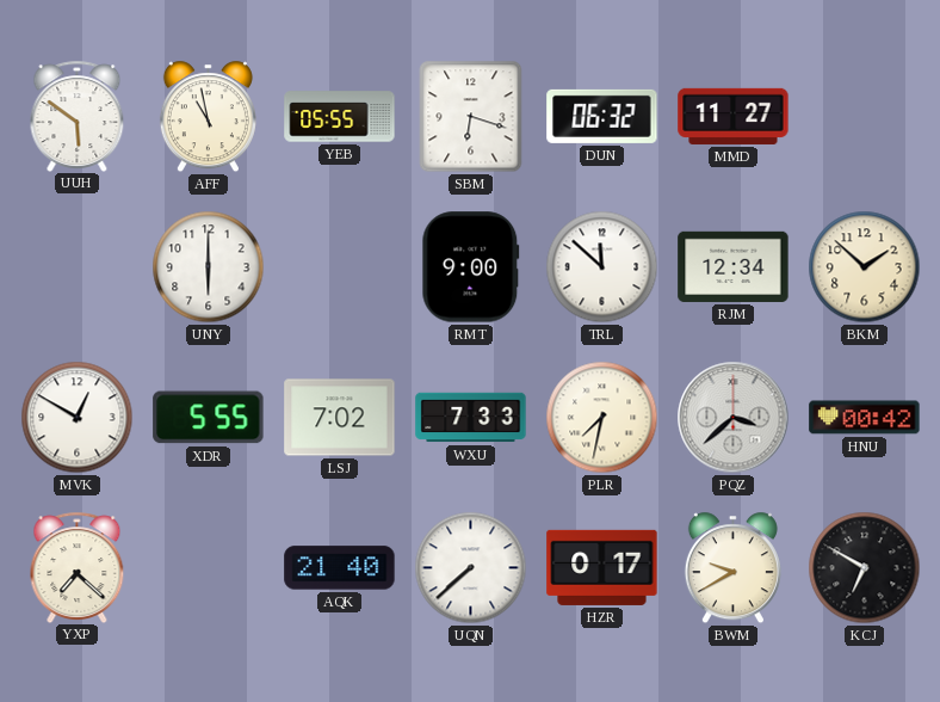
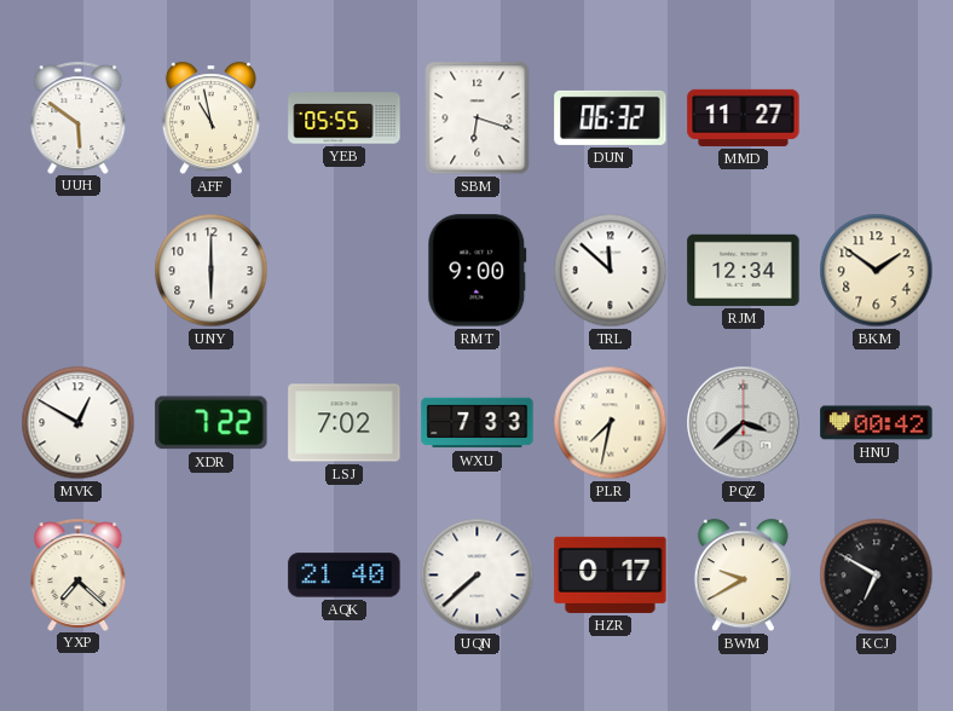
BKM: 1:52 -> 1:51 (877, 271)
XDR: 5:55 -> 7:22 (212, 423)
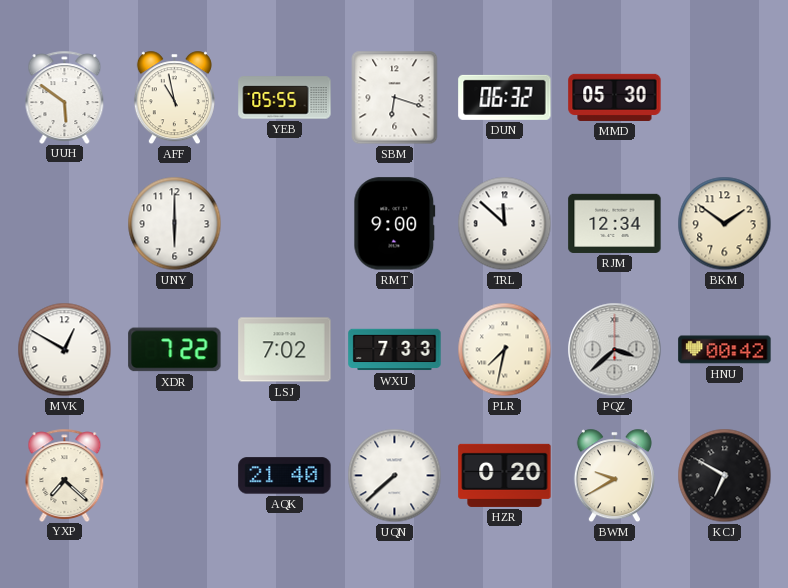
MMD: 11:27 -> 05:30 (615, 97)
HZR: 0:17 -> 0:20 (505, 475)
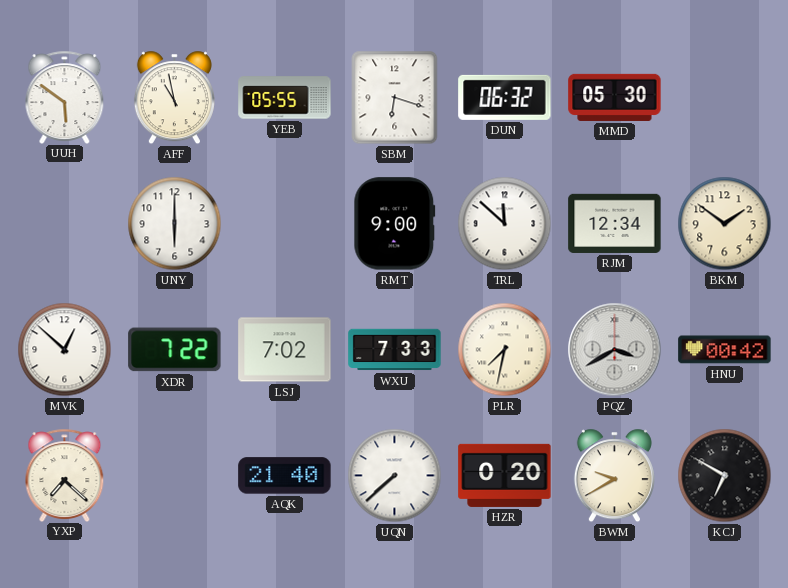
MVK: 12:50 -> 12:52 (65, 350)
PQZ: 3:38 -> 3:40 (615, 350)
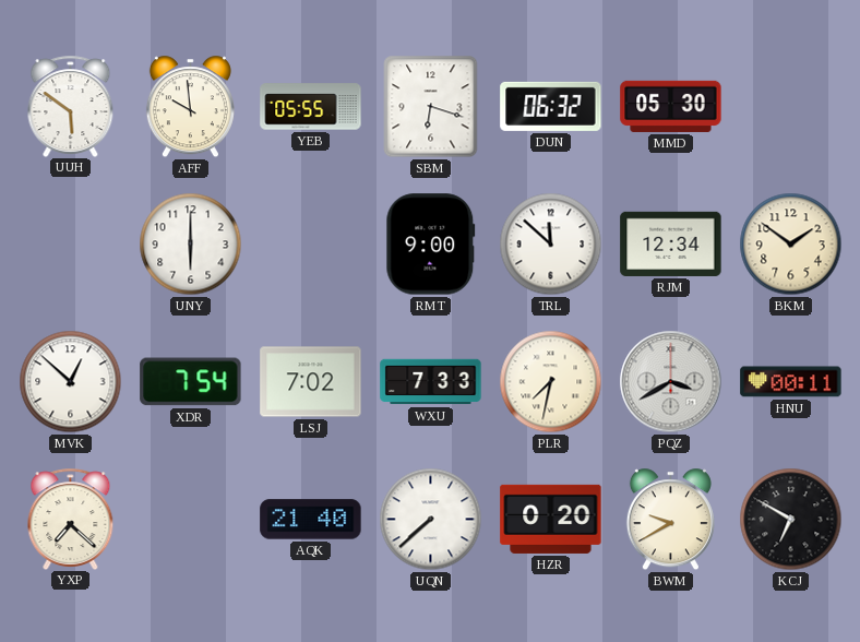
AFF: 10:58 -> 9:59 (190, 107)
XDR: 7:22 -> 7:54 (191, 382)
HNU: 00:42 -> 00:11 (791, 382)
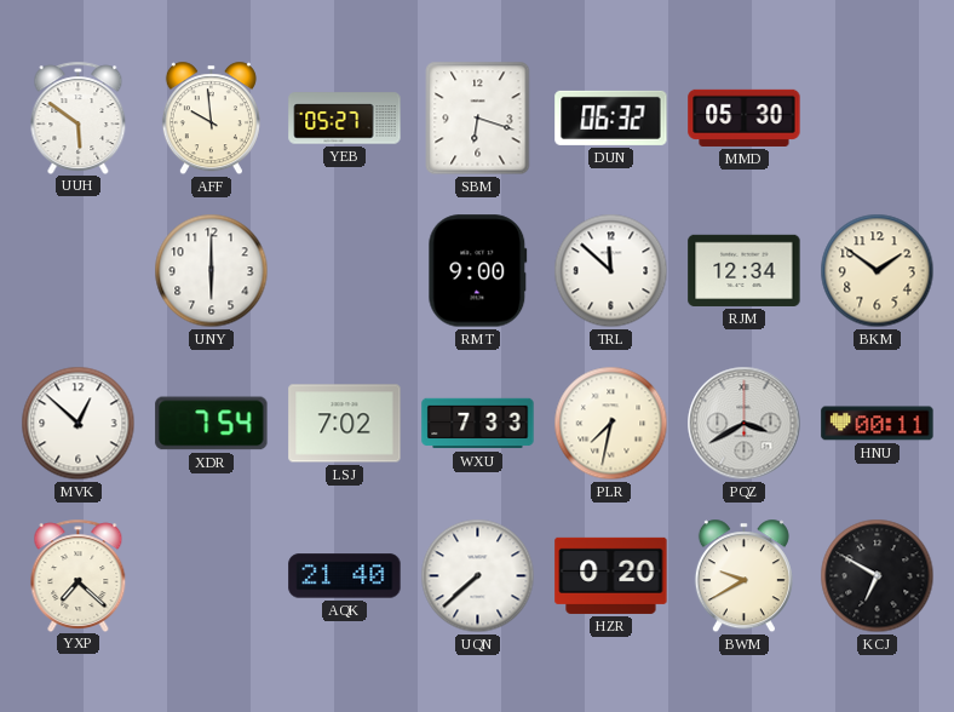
YEB: 05:55 -> 05:27 (345, 119)
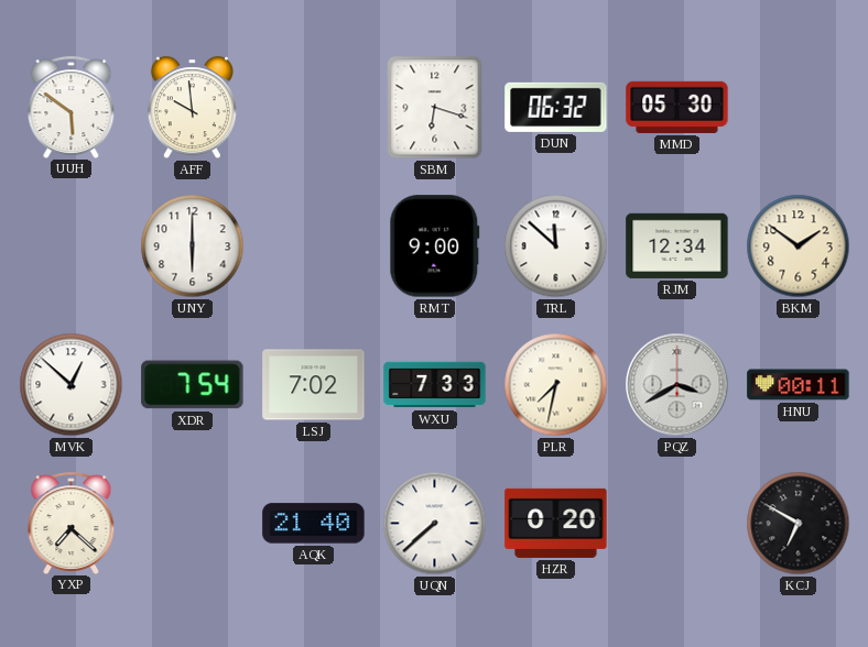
YEB: 05:27 -> none (345, 119)
BWM: 9:40 -> none (743, 576)
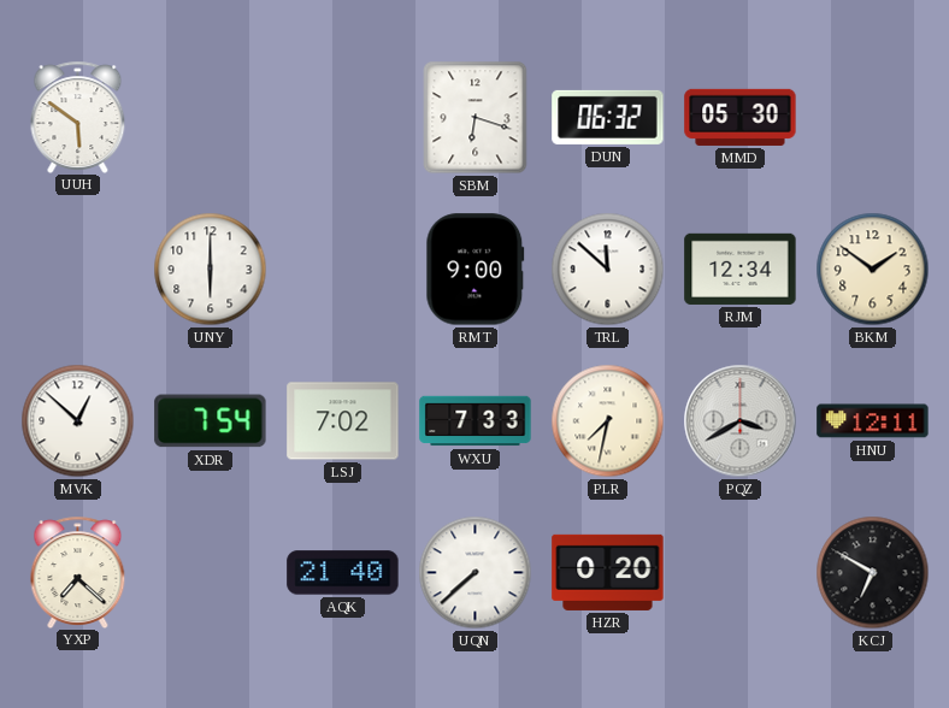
AFF: 9:59 -> none (192, 108)
HNU: 00:11 -> 12:11 (873, 421)
